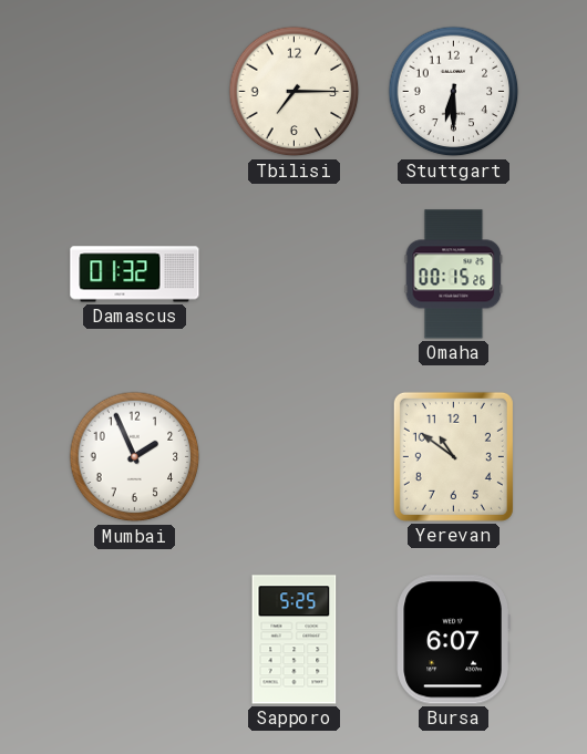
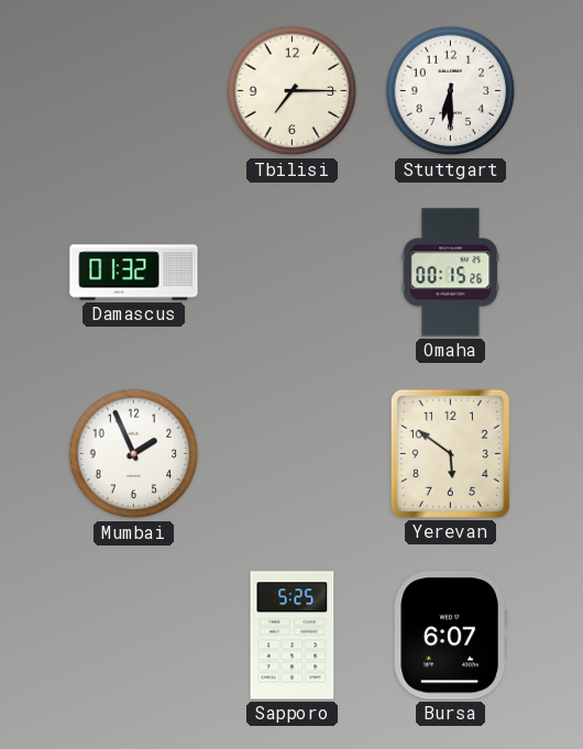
Yerevan: 10:51 -> 5:51 (450, 453)
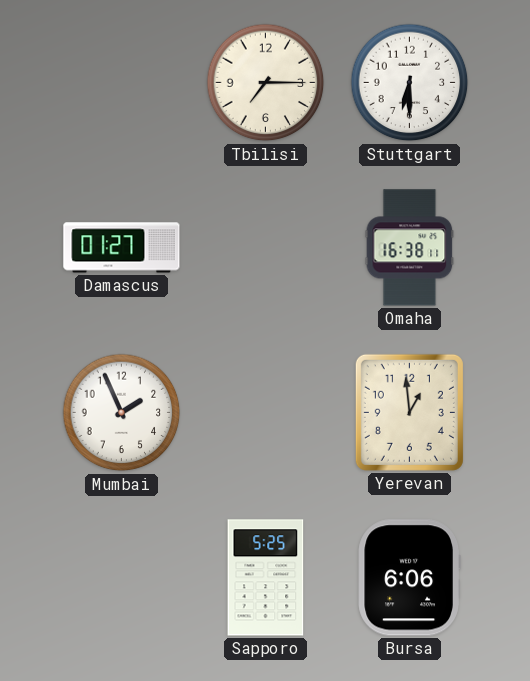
Damascus: 01:32 -> 01:27 (122, 248)
Omaha: 00:15 -> 16:38 (410, 248)
Yerevan: 5:51 -> 12:59 (409, 412)
Bursa: 6:07 -> 6:06 (409, 578)
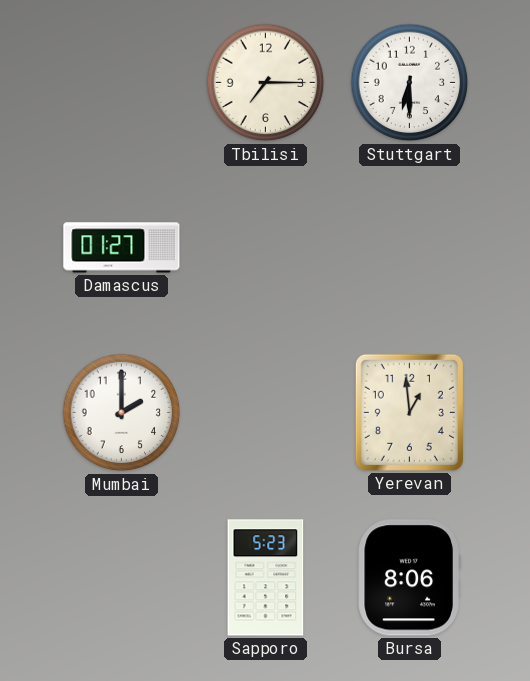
Omaha: 16:38 -> none (410, 248)
Mumbai: 1:56 -> 2:00 (122, 413)
Sapporo: 5:25 -> 5:23 (266, 578)
Bursa: 6:06 -> 8:06 (409, 578)
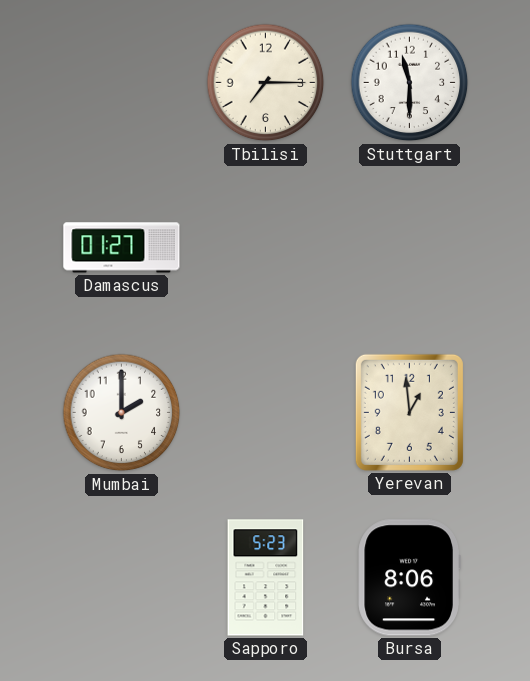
Stuttgart: 6:30 -> 11:30 (410, 83)
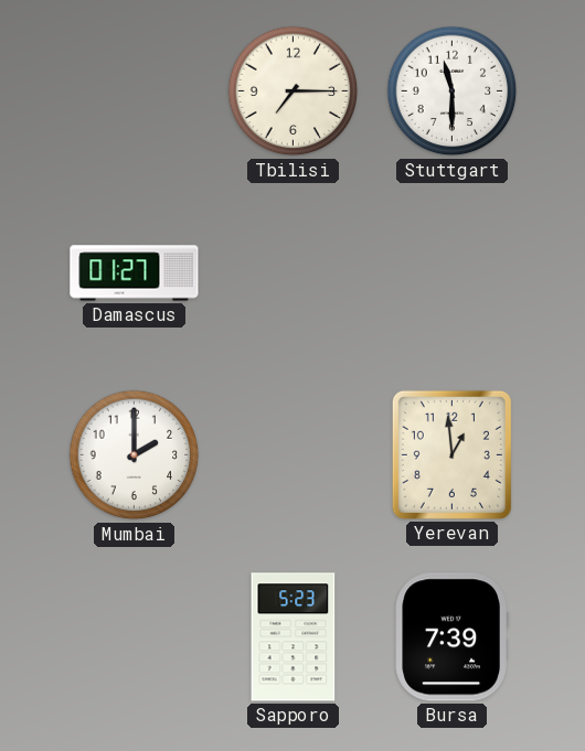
Bursa: 8:06 -> 7:39 (451, 637)
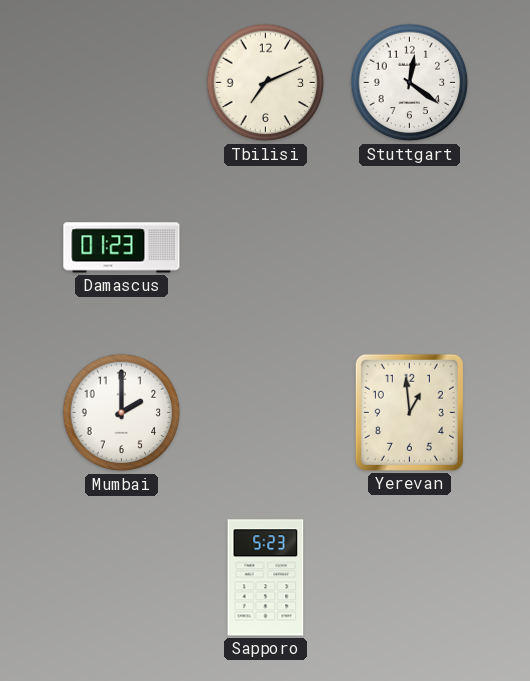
Tbilisi: 7:15 -> 7:11 (266, 83)
Stuttgart: 11:30 -> 12:21 (410, 83)
Damascus: 01:27 -> 01:23 (122, 248)
Bursa: 7:39 -> none (451, 637)
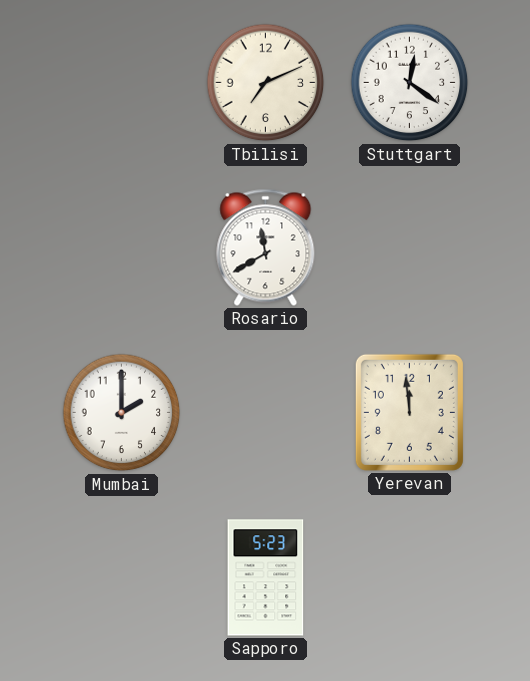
Damascus: 01:23 -> none (122, 248)
Rosario: none -> 11:40 (266, 247)
Yerevan: 12:59 -> 11:59 (409, 412)
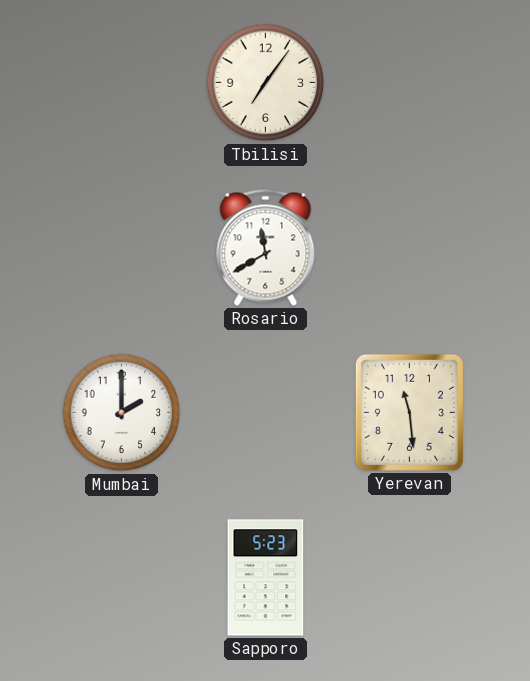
Tbilisi: 7:11 -> 7:06 (266, 83)
Stuttgart: 12:21 -> none (410, 83)
Yerevan: 11:59 -> 11:29 (409, 412)
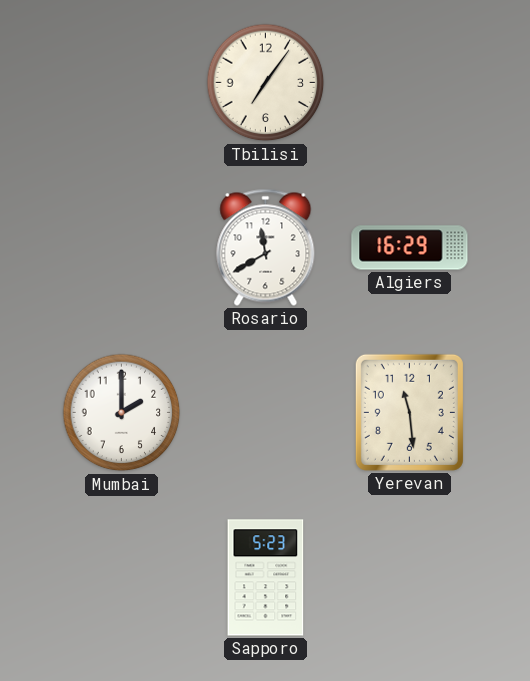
Algiers: none -> 16:29 (410, 248)
